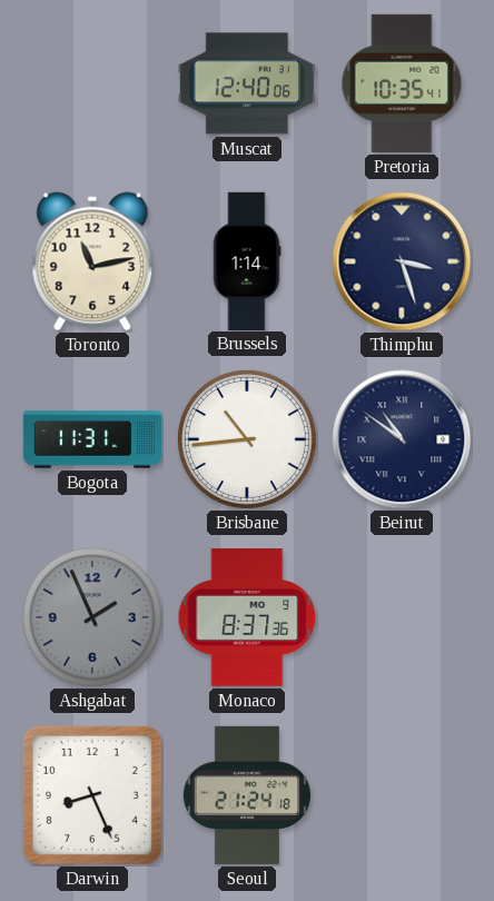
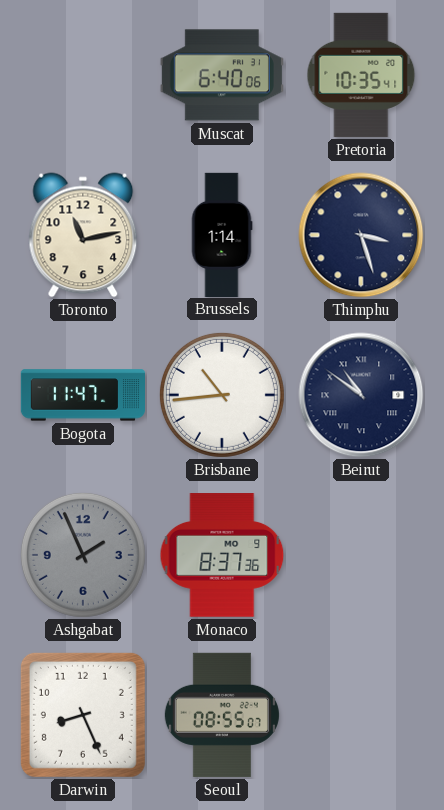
Muscat: 12:40 -> 6:40 (222, 75)
Bogota: 11:31 -> 11:47 (82, 395)
Seoul: 21:24 -> 08:55 (222, 715)
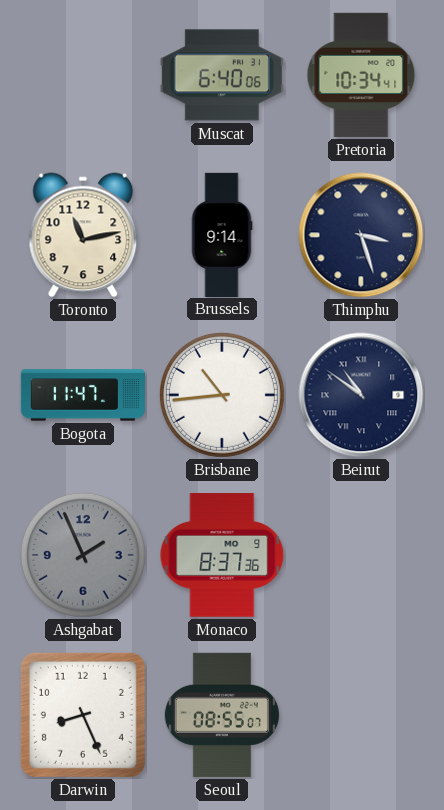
Pretoria: 10:35 -> 10:34 (361, 75)
Brussels: 1:14 -> 9:14 (222, 234)
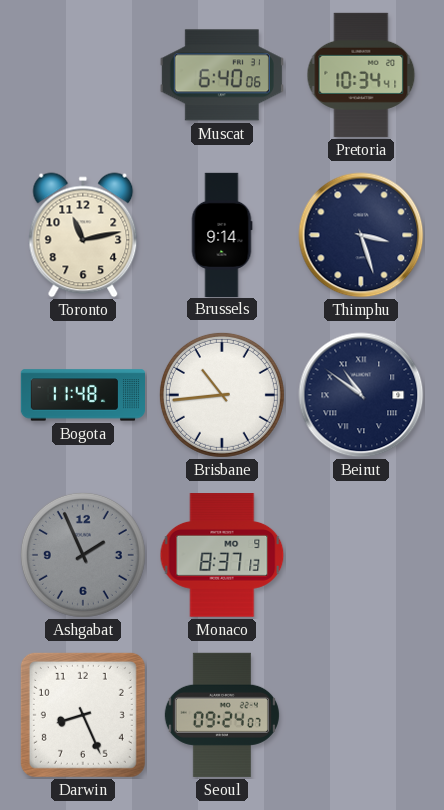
Bogota: 11:47 -> 11:48 (82, 395)
Monaco: 8:37:36 -> 8:37:13 (222, 555)
Seoul: 08:55 -> 09:24 (222, 715)
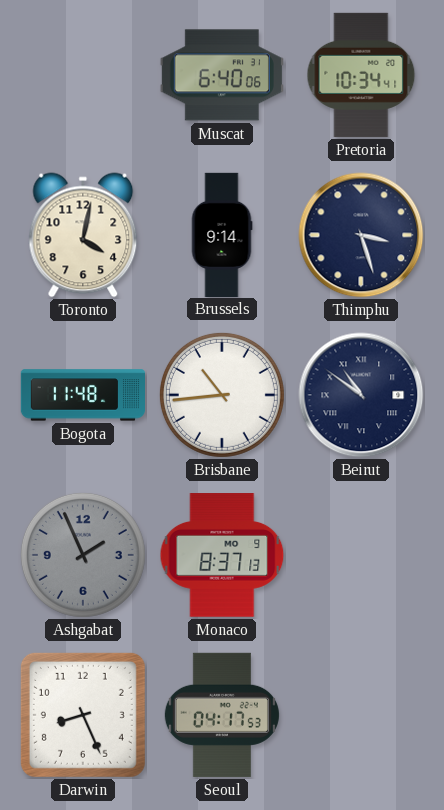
Toronto: 11:13 -> 4:02 (83, 235)
Seoul: 09:24 -> 04:17 (222, 715)
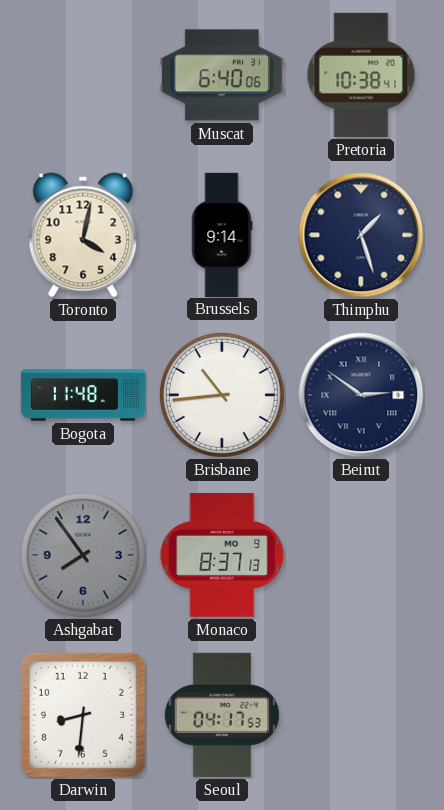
Pretoria: 10:34 -> 10:38 (361, 75)
Thimphu: 3:27 -> 1:27 (361, 235)
Beirut: 10:51 -> 2:51 (361, 395)
Ashgabat: 1:56 -> 7:54 (83, 555)
Darwin: 8:26 -> 8:31 (83, 715)
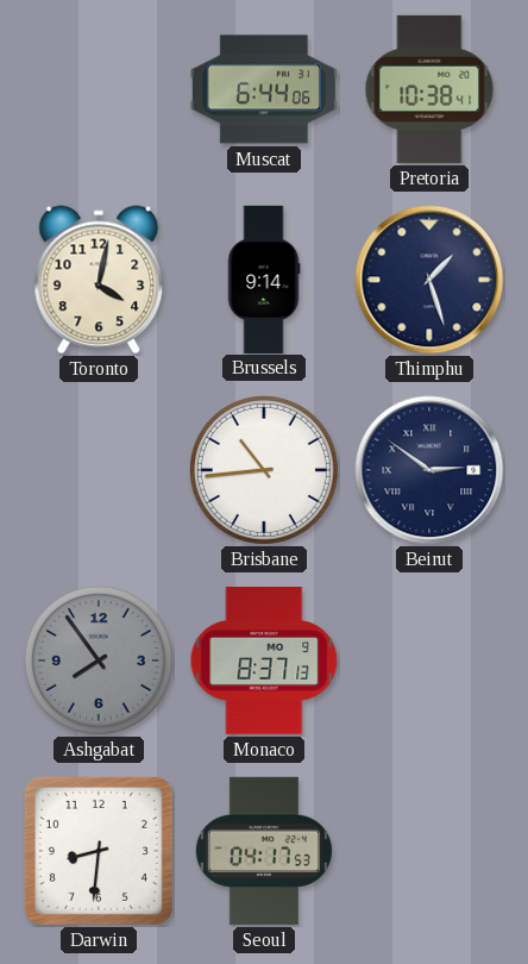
Muscat: 6:40 -> 6:44 (264, 89)
Bogota: 11:48 -> none (82, 395)
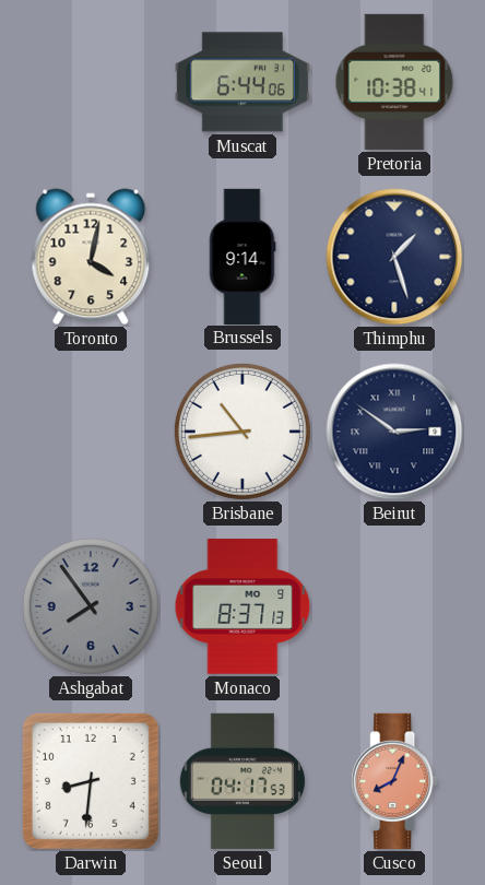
Cusco: none -> 8:04 (394, 781)
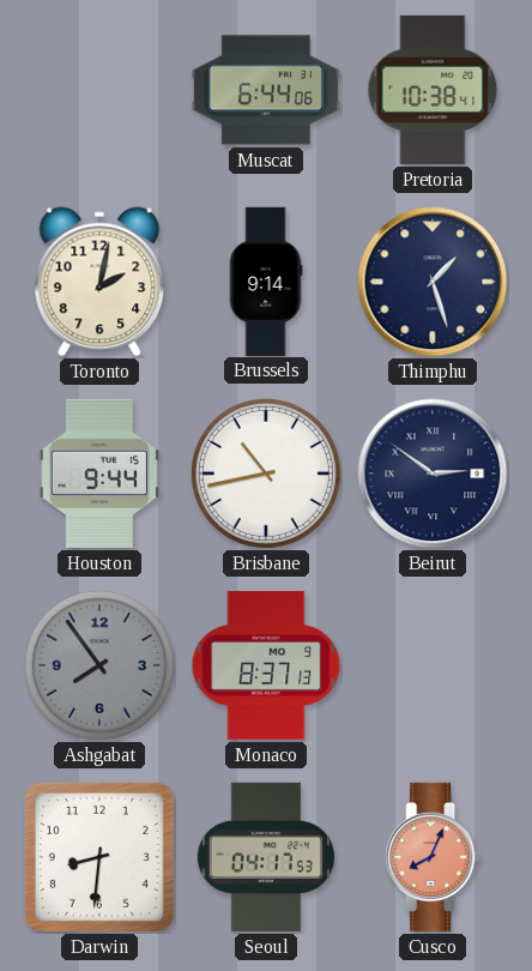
Toronto: 4:02 -> 2:02 (99, 282)
Houston: none -> 9:44 (99, 474)
Brisbane: 10:44 -> 10:43 (266, 474)
